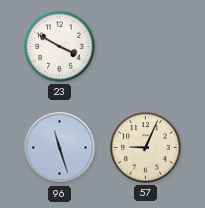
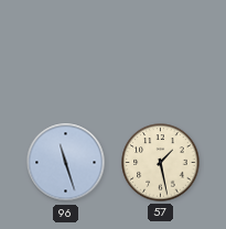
23: 3:50 -> none (60, 47)
57: 9:04 -> 1:28 (161, 163)
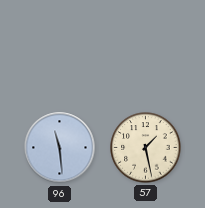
96: 11:27 -> 11:29 (60, 148)
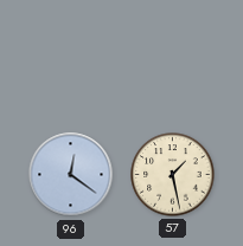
96: 11:29 -> 12:21 (71, 175)
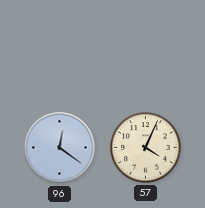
57: 1:28 -> 4:04 (146, 148)
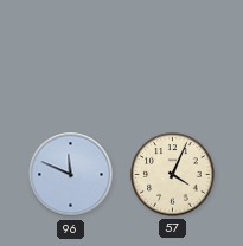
96: 12:21 -> 11:49 (71, 175)
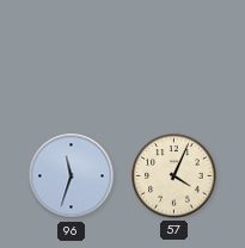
96: 11:49 -> 11:33 (72, 176)
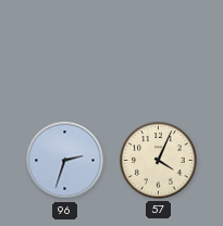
96: 11:33 -> 2:33 (65, 161)
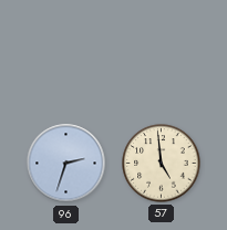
57: 4:04 -> 4:59 (162, 164)
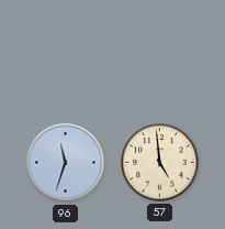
96: 2:33 -> 11:33 (66, 163)
